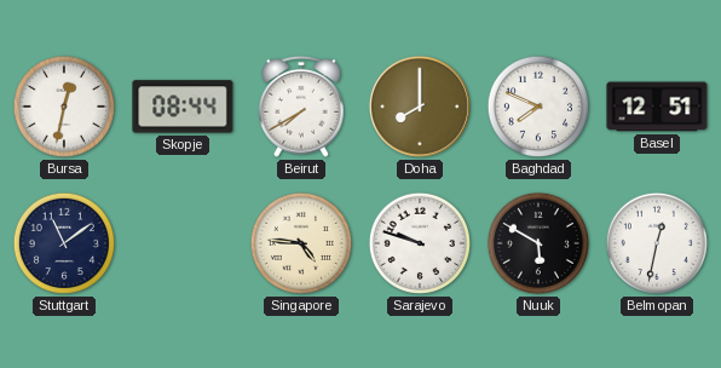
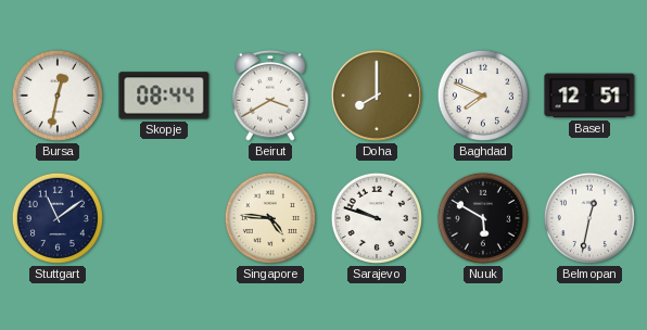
Beirut: 7:40 -> 3:40 (271, 96)
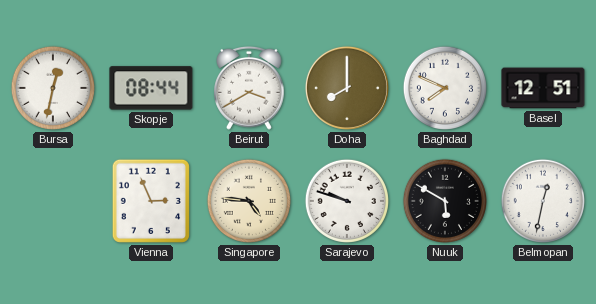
Stuttgart: 11:09 -> none (58, 218)
Vienna: none -> 2:56 (151, 201)
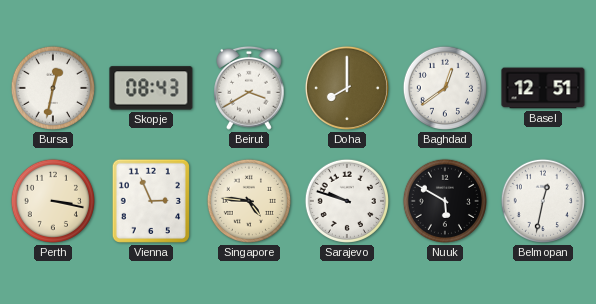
Skopje: 08:44 -> 08:43 (151, 88)
Baghdad: 7:49 -> 12:39 (445, 88)
Perth: none -> 3:17 (53, 201)
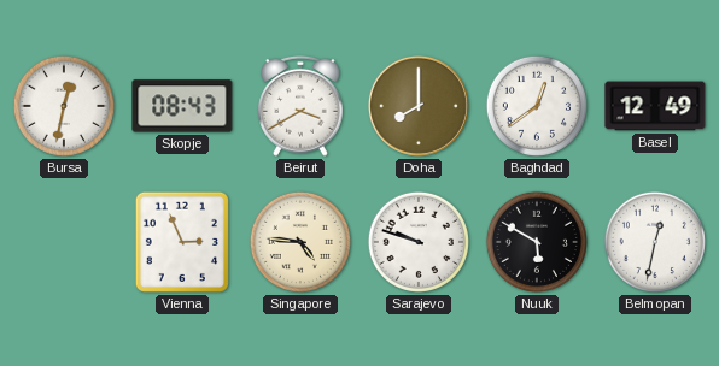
Basel: 12:51 -> 12:49 (655, 106)
Perth: 3:17 -> none (53, 201)
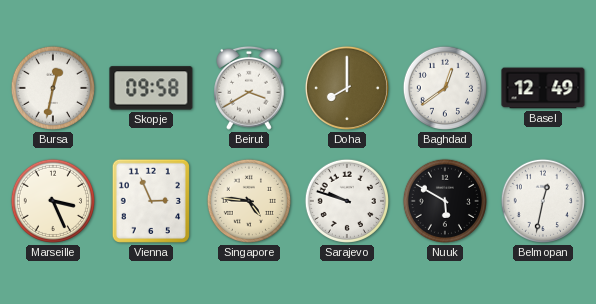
Skopje: 08:43 -> 09:58 (151, 88)
Marseille: none -> 3:26 (53, 201)
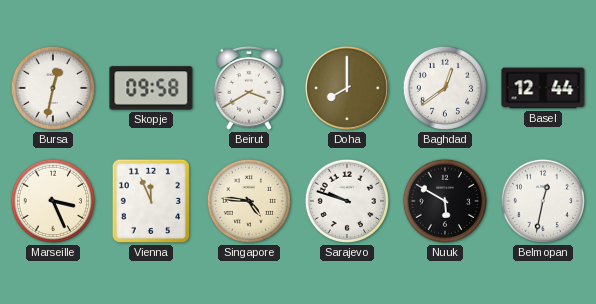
Basel: 12:49 -> 12:44 (543, 88)
Vienna: 2:56 -> 11:56 (151, 201)
